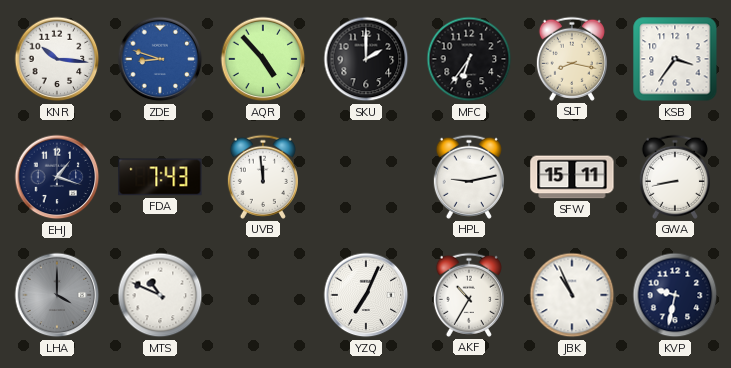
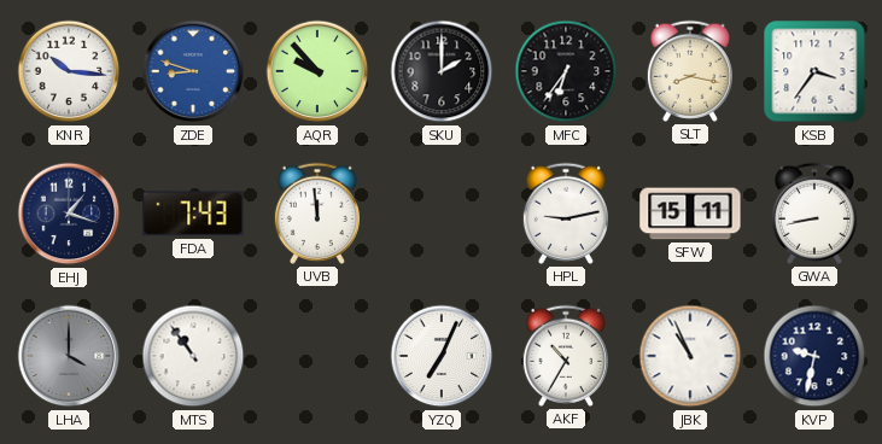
AQR: 4:53 -> 9:53 (317, 71)
MTS: 10:49 -> 10:54 (193, 356)
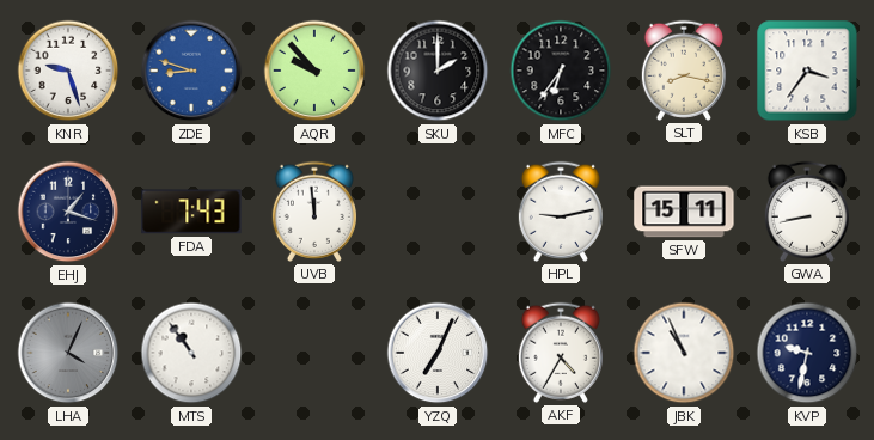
KNR: 10:16 -> 9:27 (68, 71)
LHA: 4:00 -> 4:04 (68, 353)
AKF: 10:35 -> 4:35 (561, 353)
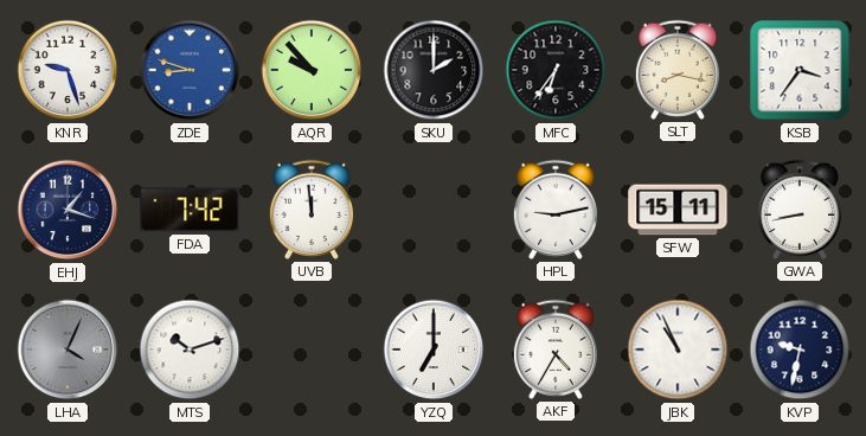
FDA: 7:43 -> 7:42 (190, 210)
MTS: 10:54 -> 10:12 (190, 350)
YZQ: 7:04 -> 7:00 (434, 350)
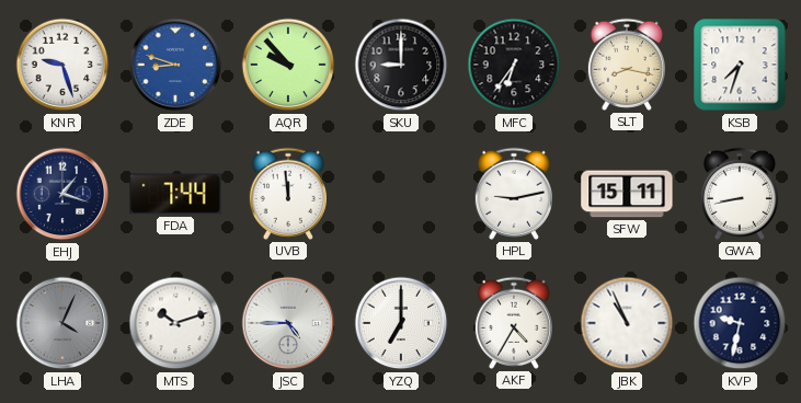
SKU: 2:00 -> 9:00 (401, 65)
KSB: 3:36 -> 7:33 (740, 65)
FDA: 7:42 -> 7:44 (175, 194)
JSC: none -> 4:45 (288, 323)
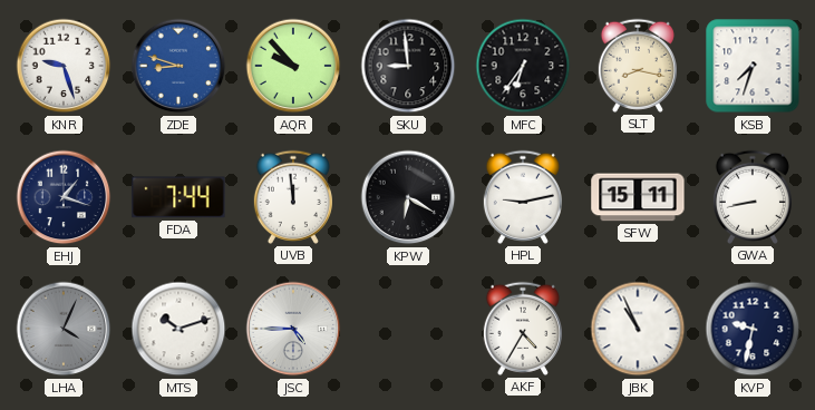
SKU: 9:00 -> 8:59 (408, 66)
KPW: none -> 6:20 (408, 197)
YZQ: 7:00 -> none (401, 323)
